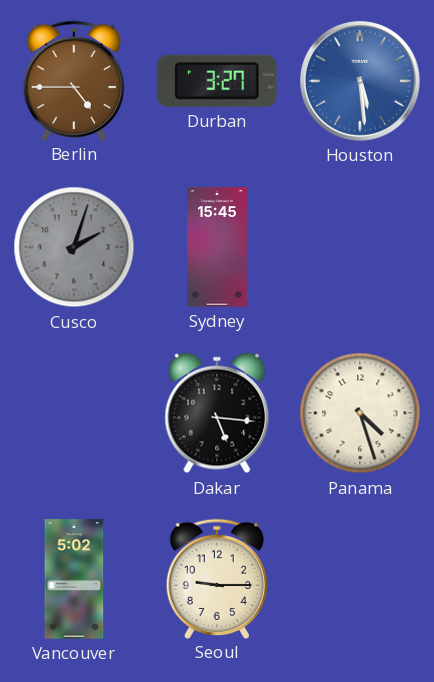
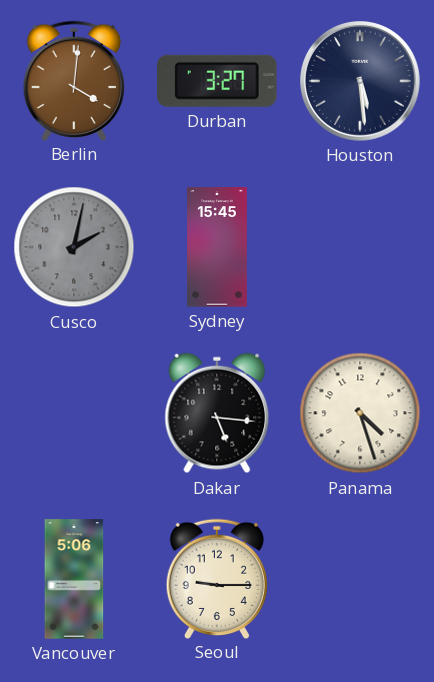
Berlin: 4:45 -> 4:01 (74, 80)
Houston dial: blue -> navy (361, 82)
Cusco: 2:03 -> 2:02 (74, 247)
Vancouver: 5:02 -> 5:06 (74, 579)
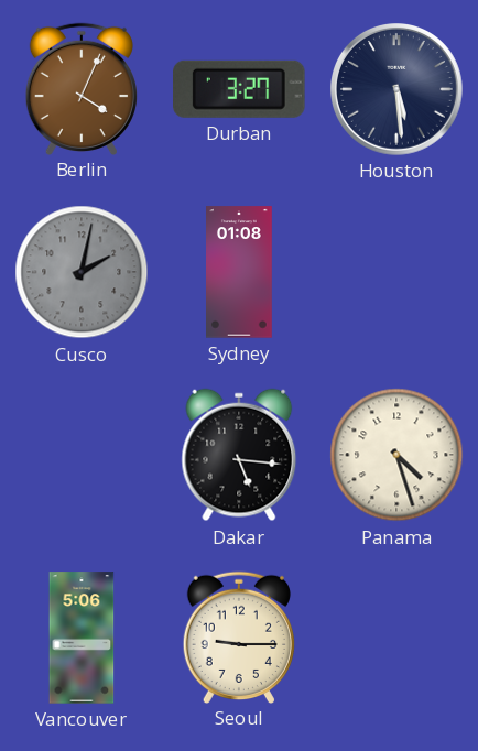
Berlin: 4:01 -> 4:04 (82, 88)
Sydney: 15:45 -> 01:08 (240, 272)
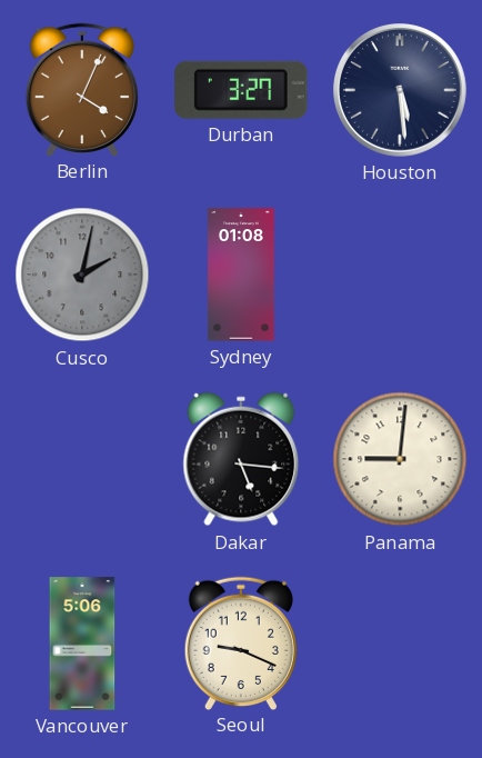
Panama: 4:27 -> 9:01 (400, 459)
Seoul: 9:15 -> 9:19 (241, 642)
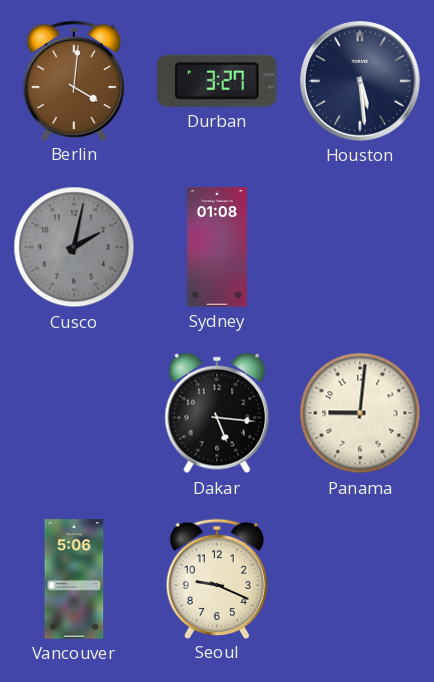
Berlin: 4:04 -> 4:01 (74, 80)
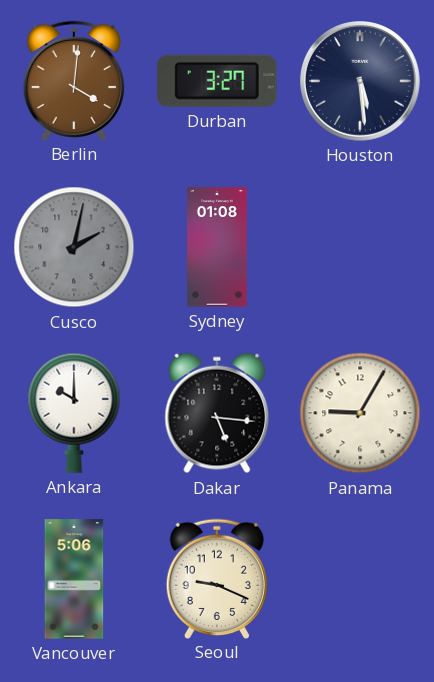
Ankara: none -> 10:00 (74, 413)
Panama: 9:01 -> 9:05 (360, 413)
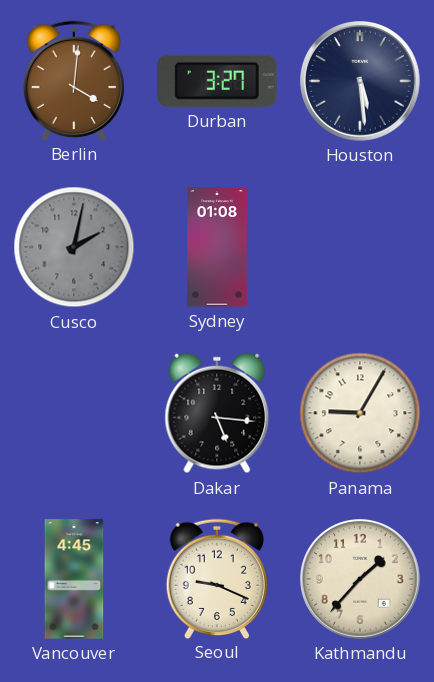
Ankara: 10:00 -> none (74, 413)
Vancouver: 5:06 -> 4:45 (74, 579)
Kathmandu: none -> 1:37 (361, 580)
